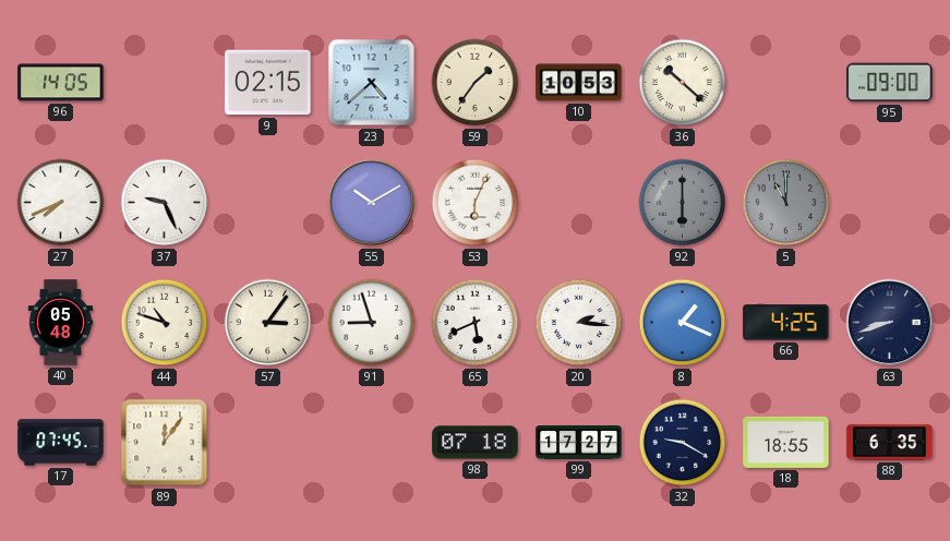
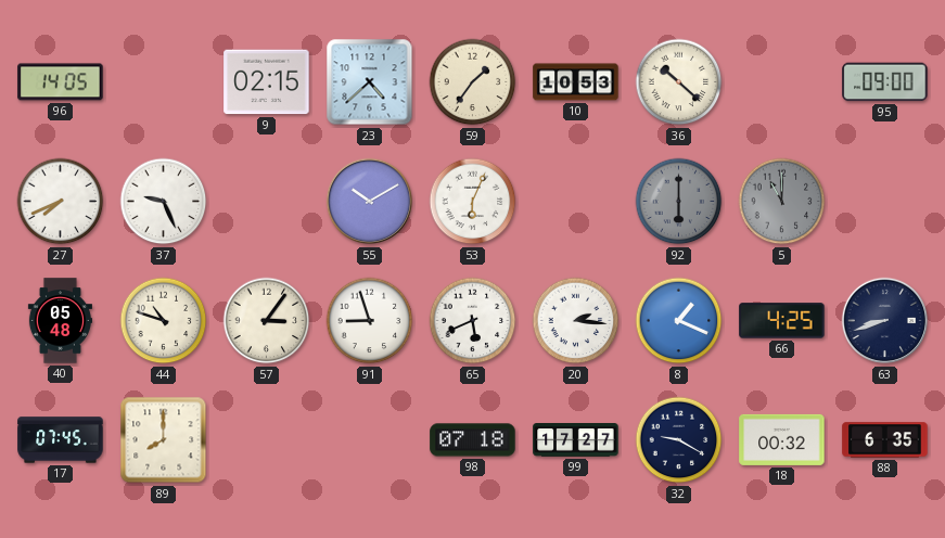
89: 12:06 -> 8:00 (164, 440)
18: 18:55 -> 00:32 (782, 439)
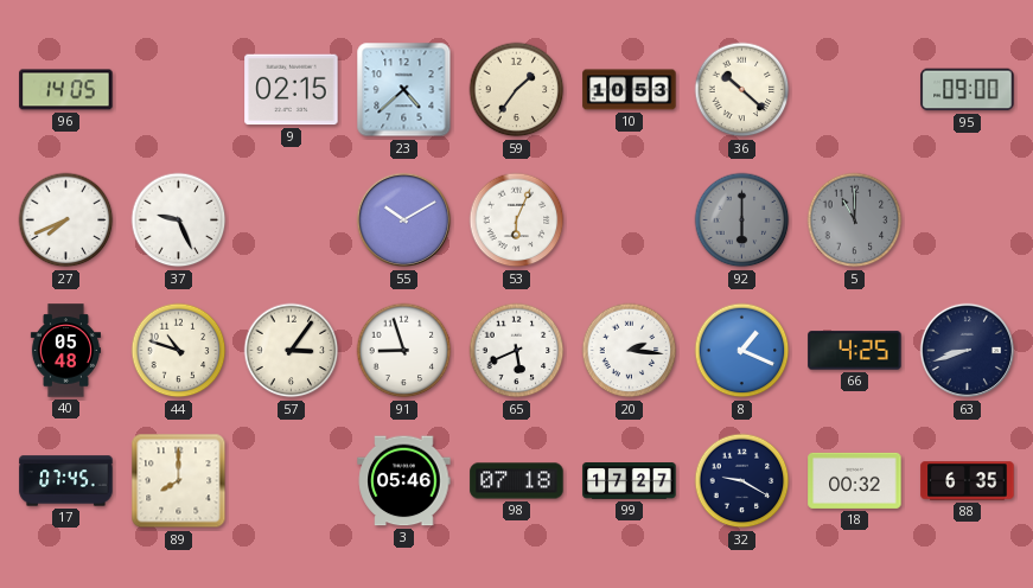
3: none -> 05:46 (404, 481)
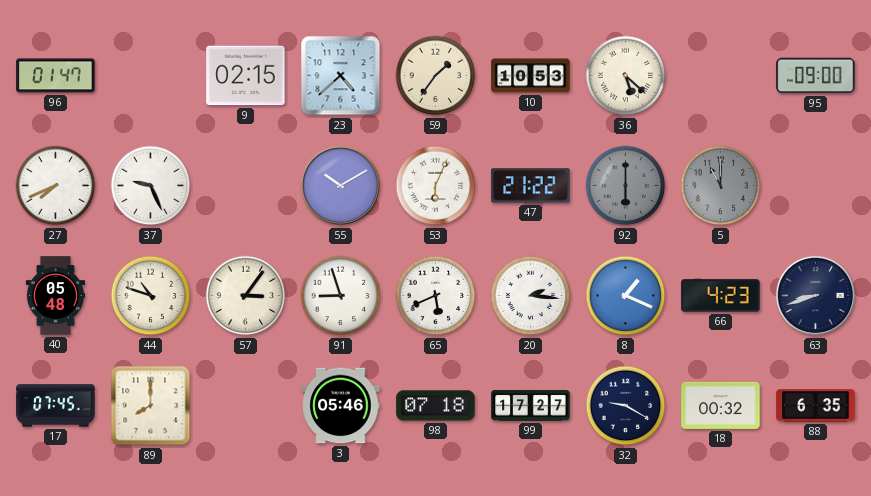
96: 14:05 -> 01:47 (56, 76)
36: 10:22 -> 5:22 (626, 76)
47: none -> 21:22 (531, 186)
66: 4:25 -> 4:23 (721, 296)
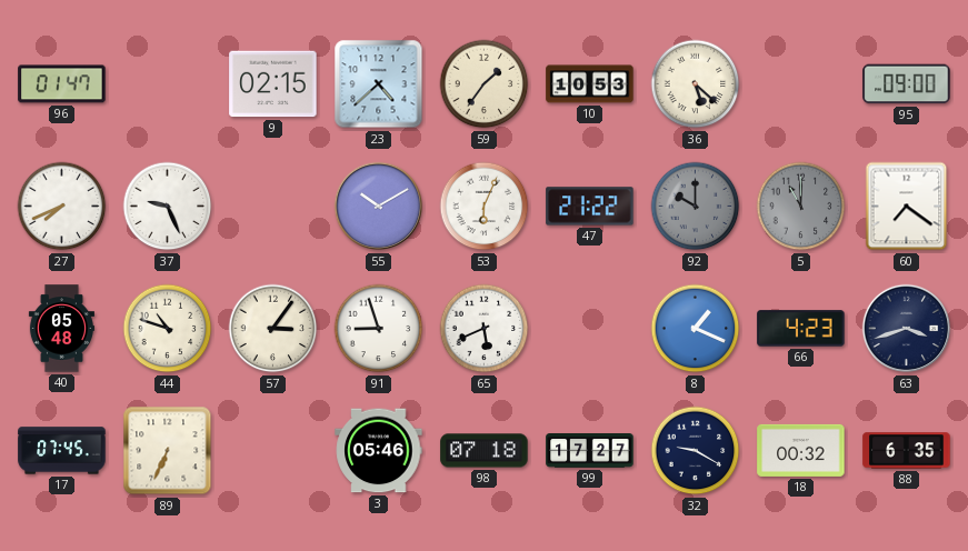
92: 6:00 -> 10:00 (696, 207)
60: none -> 7:21 (907, 207)
20: 2:16 -> none (531, 296)
63: 8:42 -> 3:42 (907, 329)
89: 8:00 -> 6:34 (168, 451)
